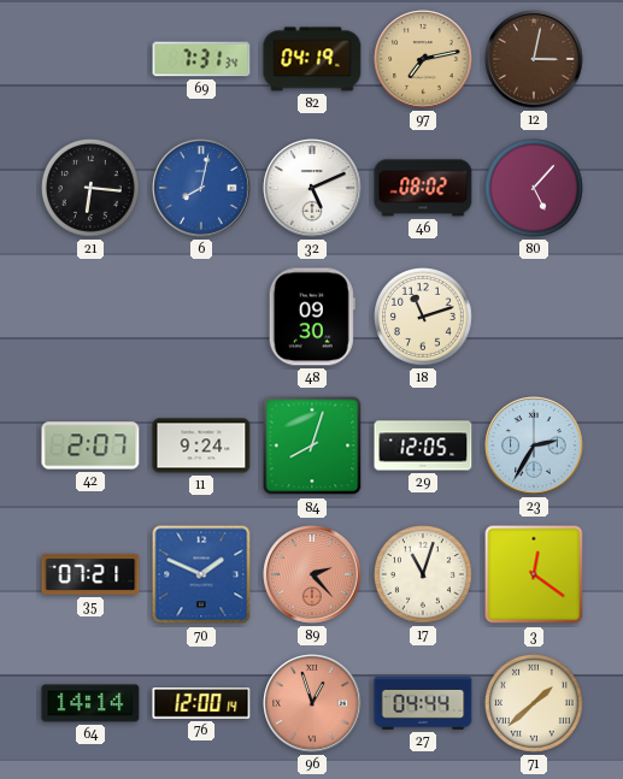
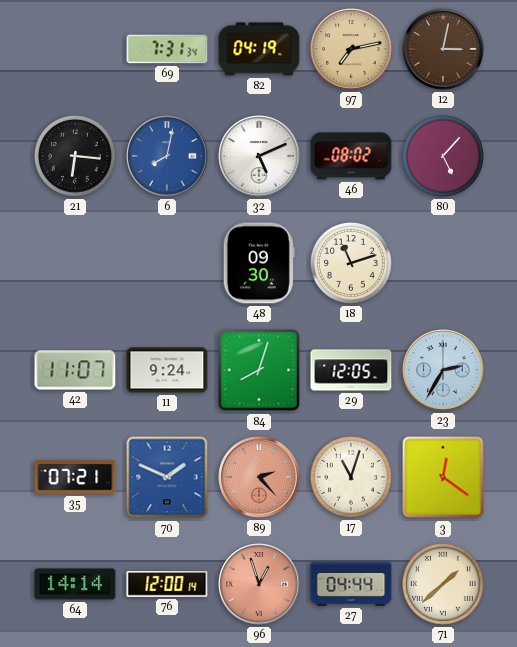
42: 2:07 -> 11:07 (75, 370)
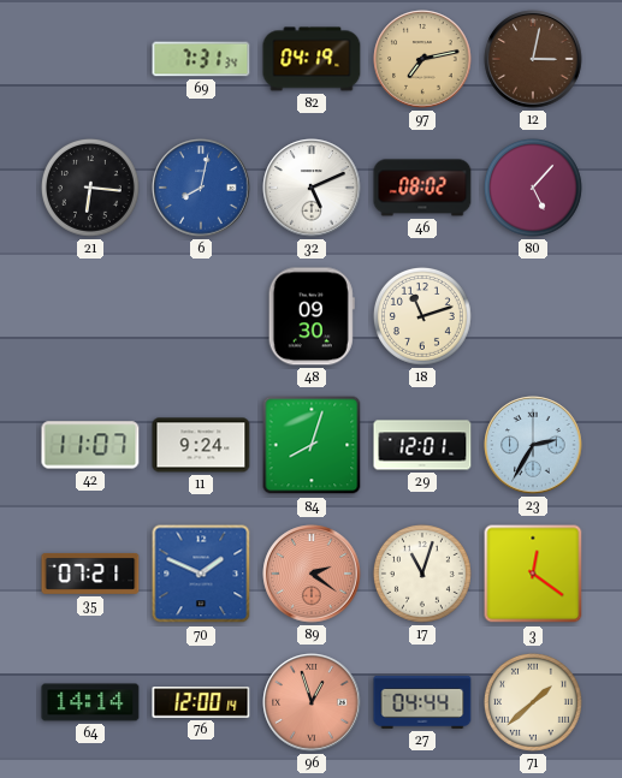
29: 12:05 -> 12:01 (422, 445)
89: 2:23 -> 2:21 (312, 574)
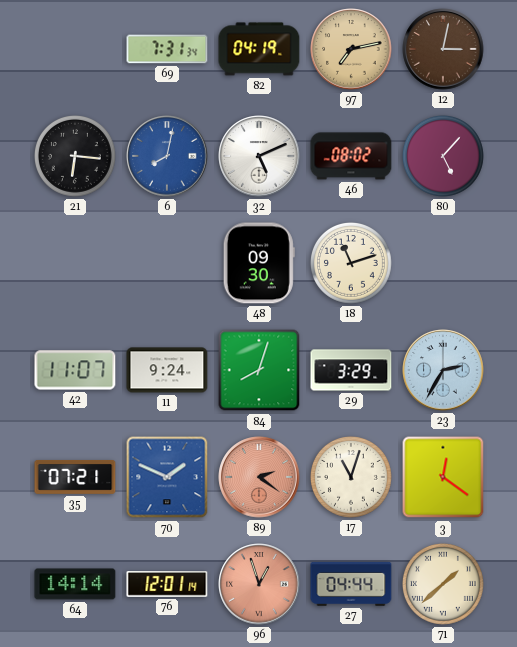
29: 12:01 -> 3:29 (351, 370)
76: 12:00 -> 12:01 (167, 585)
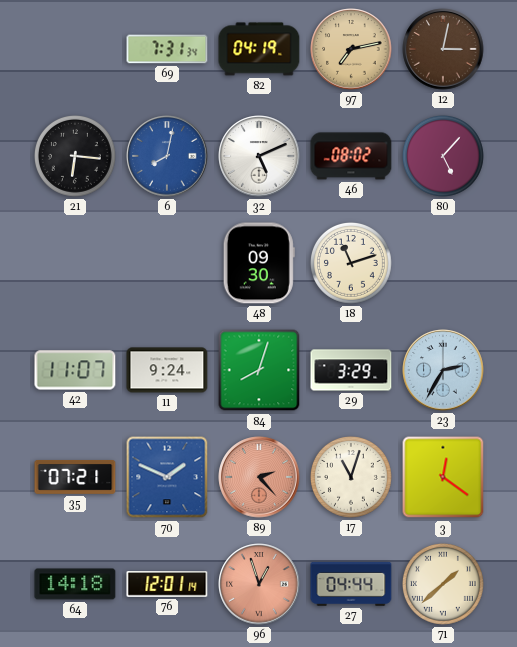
89: 2:21 -> 2:23 (259, 477)
64: 14:14 -> 14:18 (75, 584)
